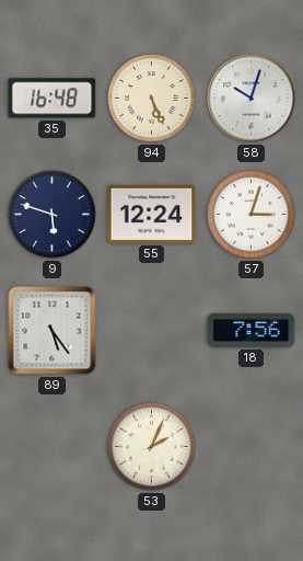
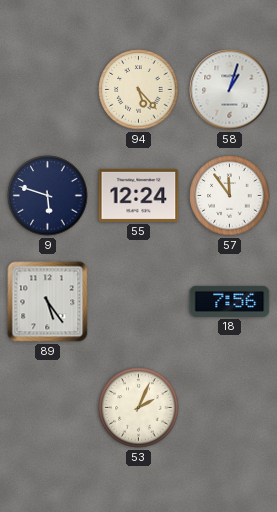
35: 16:48 -> none (53, 99)
94: 5:26 -> 5:23 (139, 90)
58: 10:03 -> 1:03 (230, 90)
57: 3:03 -> 11:54 (230, 196)
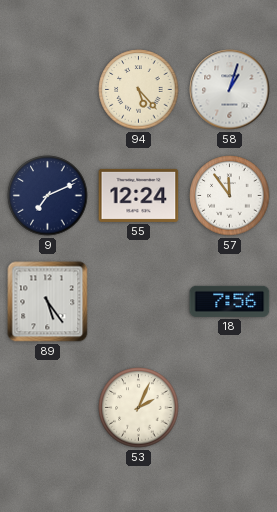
9: 5:48 -> 7:11 (48, 196)
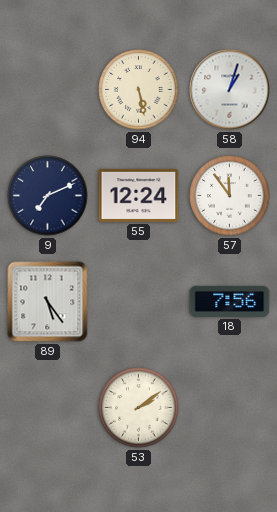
94: 5:23 -> 5:28 (139, 90)
53: 2:04 -> 2:09 (139, 408)
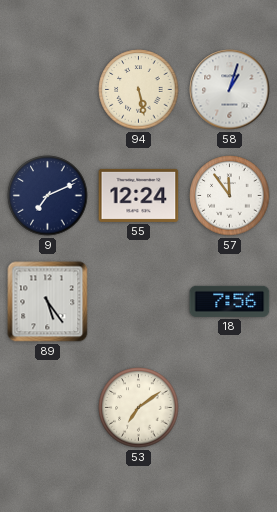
53: 2:09 -> 7:09 (139, 408)
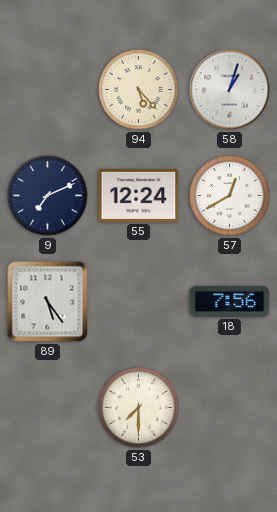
94: 5:28 -> 5:23 (139, 90)
57: 11:54 -> 12:40 (230, 196)
53: 7:09 -> 7:30 (139, 408)
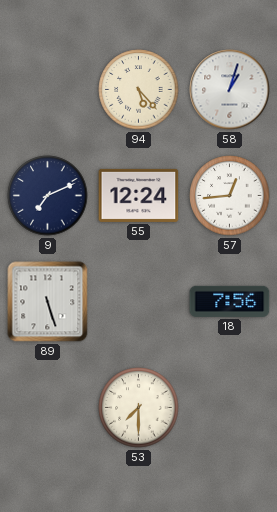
57: 12:40 -> 12:44 (230, 196)
89: 5:24 -> 5:27 (48, 302)
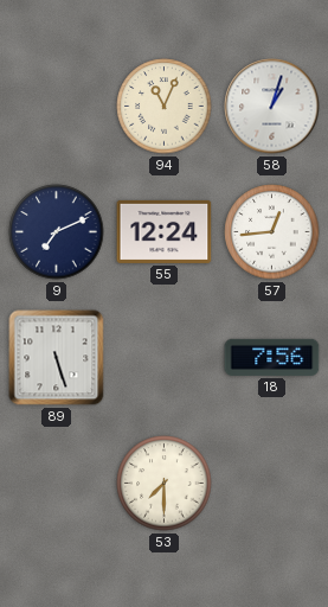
94: 5:23 -> 11:04 (165, 107)
